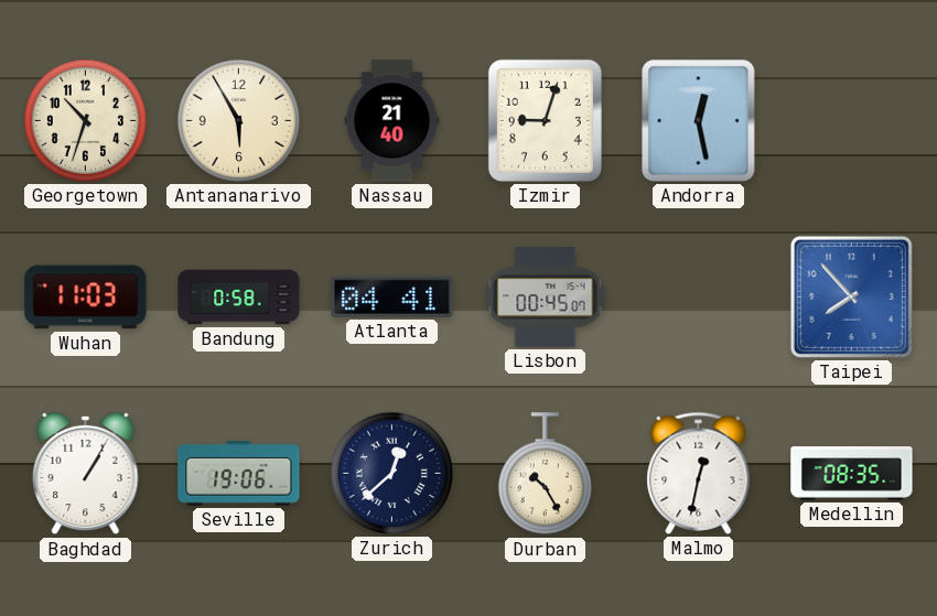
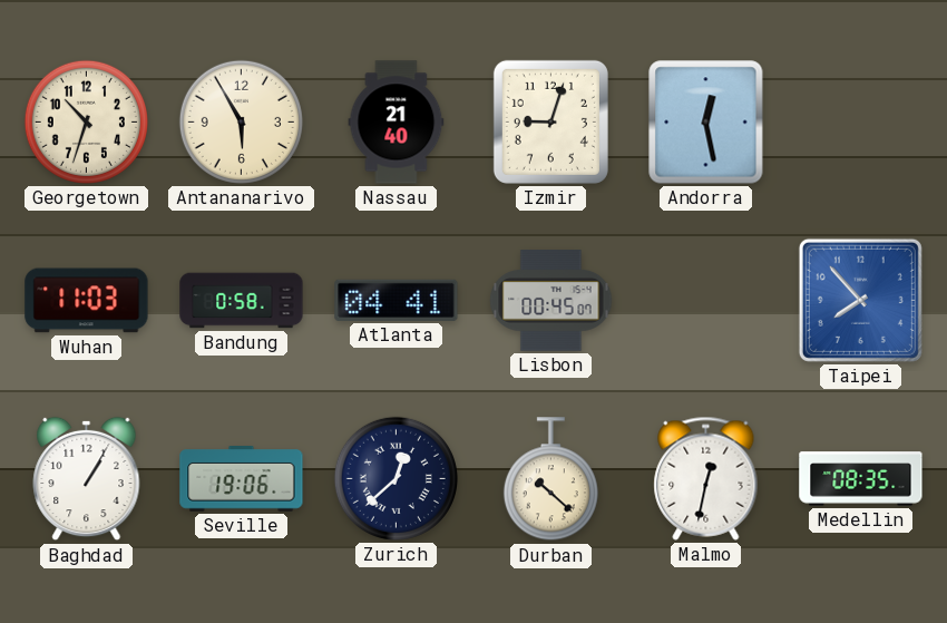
Durban: 10:25 -> 10:22 (550, 479)
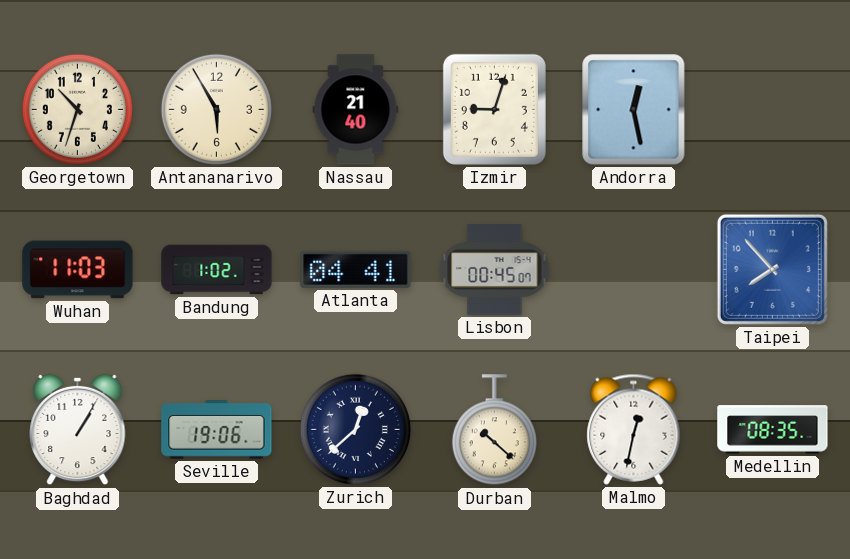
Bandung: 0:58 -> 1:02 (217, 270)
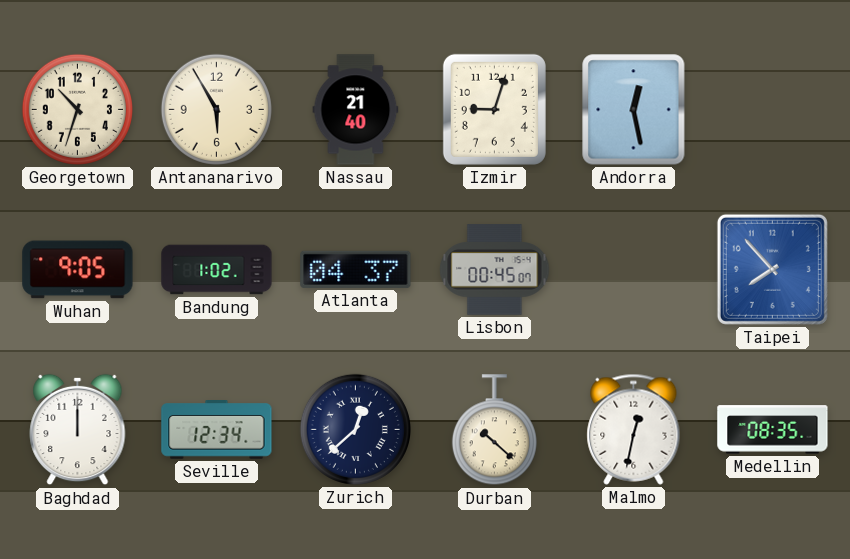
Wuhan: 11:03 -> 9:05 (78, 270)
Atlanta: 04:41 -> 04:37 (356, 269)
Baghdad: 1:05 -> 12:00 (78, 430)
Seville: 19:06 -> 12:34 (217, 430)
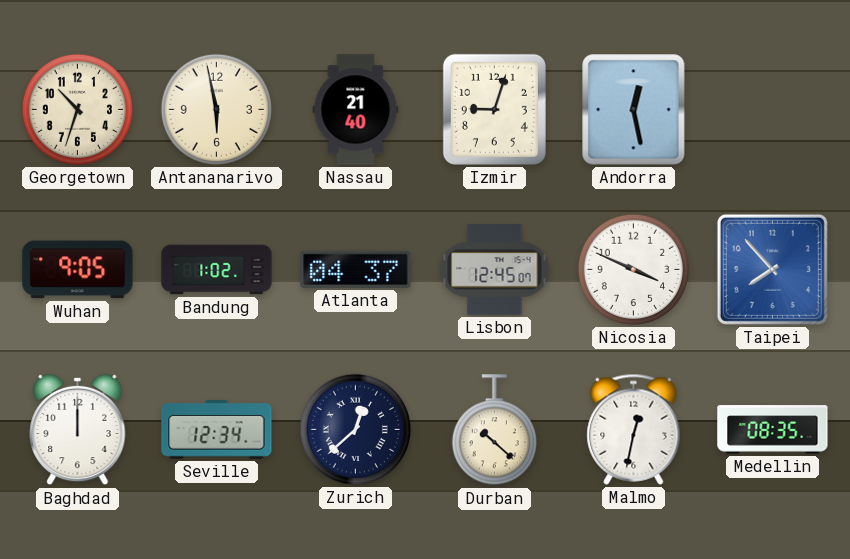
Antananarivo: 5:55 -> 5:58 (216, 109)
Lisbon: 00:45 -> 12:45 (495, 270)
Nicosia: none -> 3:49 (633, 269)
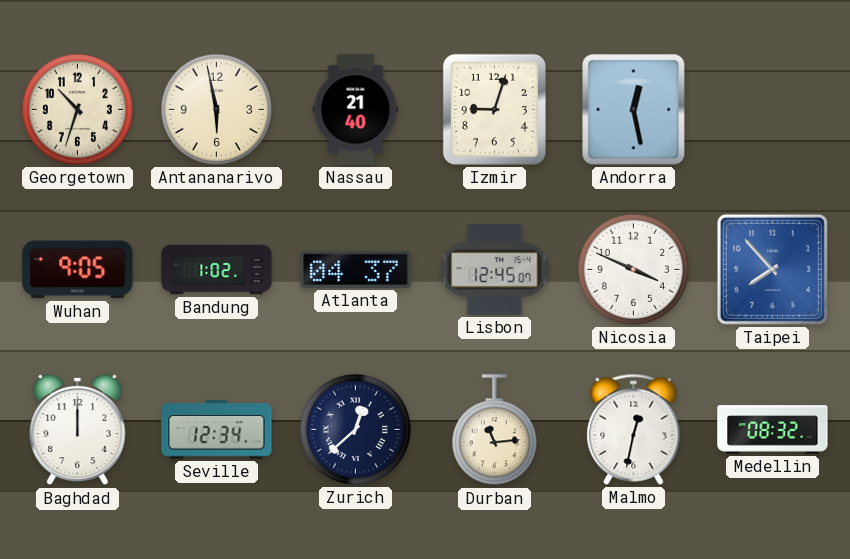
Durban: 10:22 -> 11:14 (494, 430)
Medellin: 08:35 -> 08:32 (773, 430)
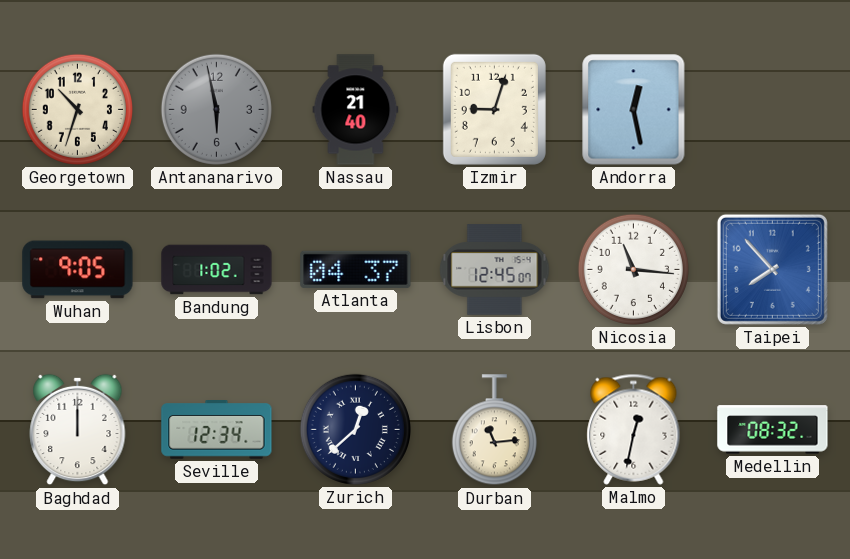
Antananarivo dial: cream -> grey (216, 109)
Nicosia: 3:49 -> 11:16 (633, 269)
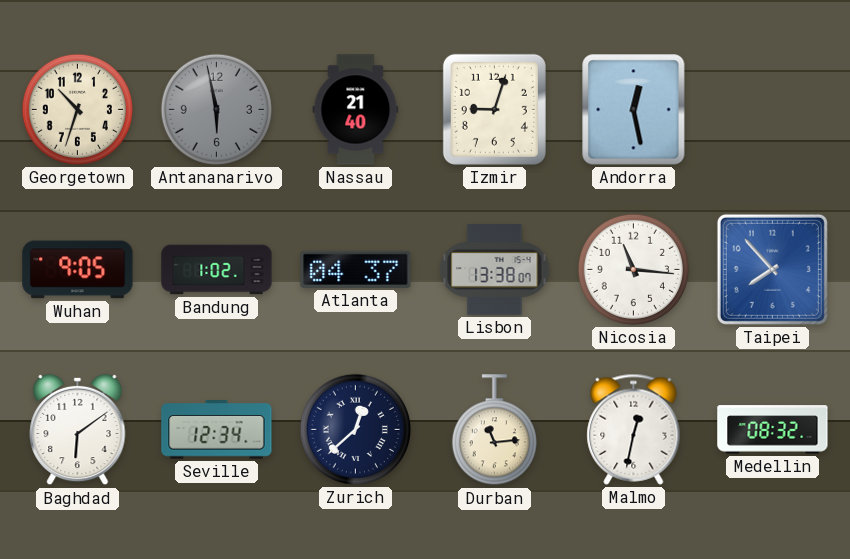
Lisbon: 12:45 -> 13:38 (495, 270)
Baghdad: 12:00 -> 6:09 (78, 430)
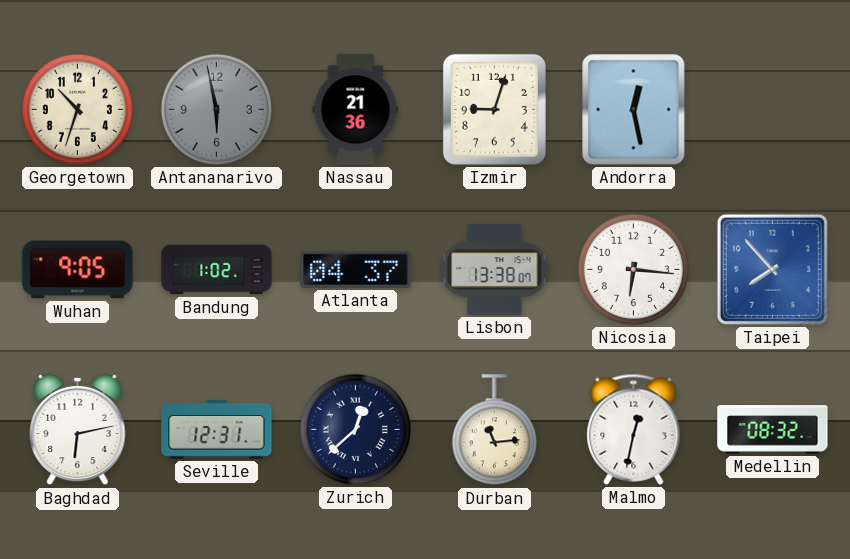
Nassau: 21:40 -> 21:36 (356, 110)
Nicosia: 11:16 -> 6:16 (633, 269)
Baghdad: 6:09 -> 6:13 (78, 430)
Seville: 12:34 -> 12:31 (217, 430)
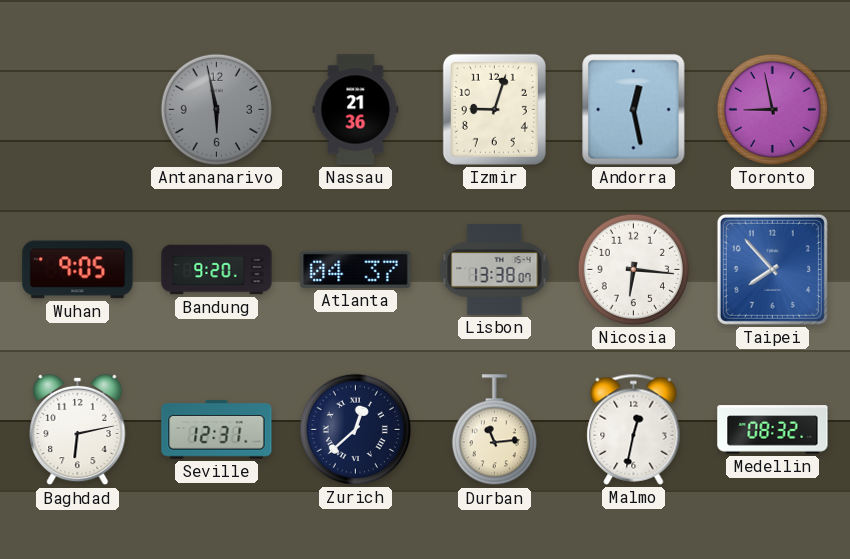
Georgetown: 10:33 -> none (77, 109)
Toronto: none -> 8:58 (772, 109)
Bandung: 1:02 -> 9:20 (217, 270)
